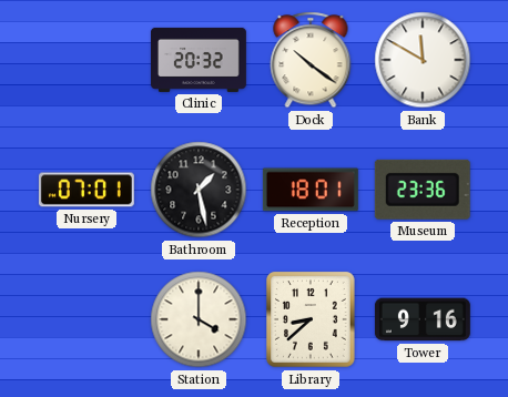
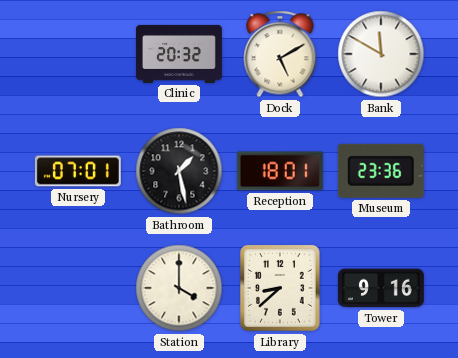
Dock: 10:21 -> 5:10 (280, 54)
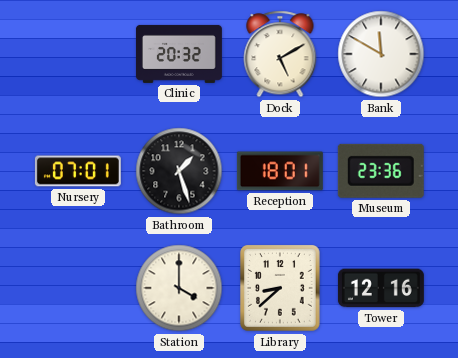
Bathroom: 1:28 -> 1:27 (179, 171)
Tower: 9:16 -> 12:16 (381, 288)
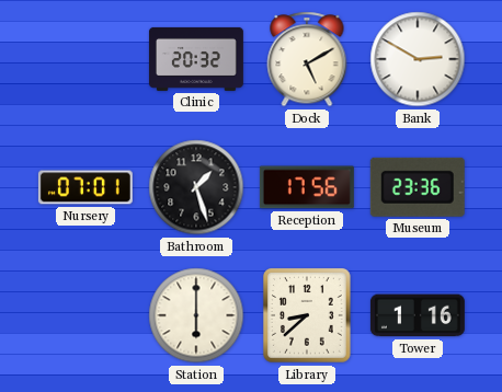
Bank: 11:50 -> 2:50 (418, 59)
Reception: 18:01 -> 17:56 (307, 187)
Station: 4:00 -> 6:00 (196, 315)
Tower: 12:16 -> 1:16 (418, 315)
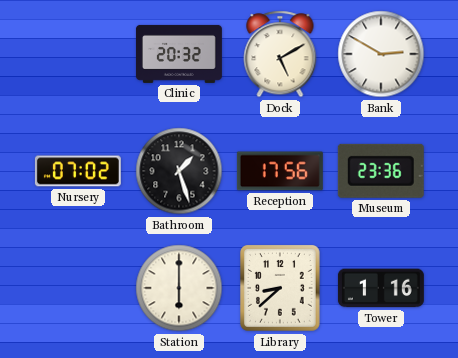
Nursery: 07:01 -> 07:02 (78, 171)
